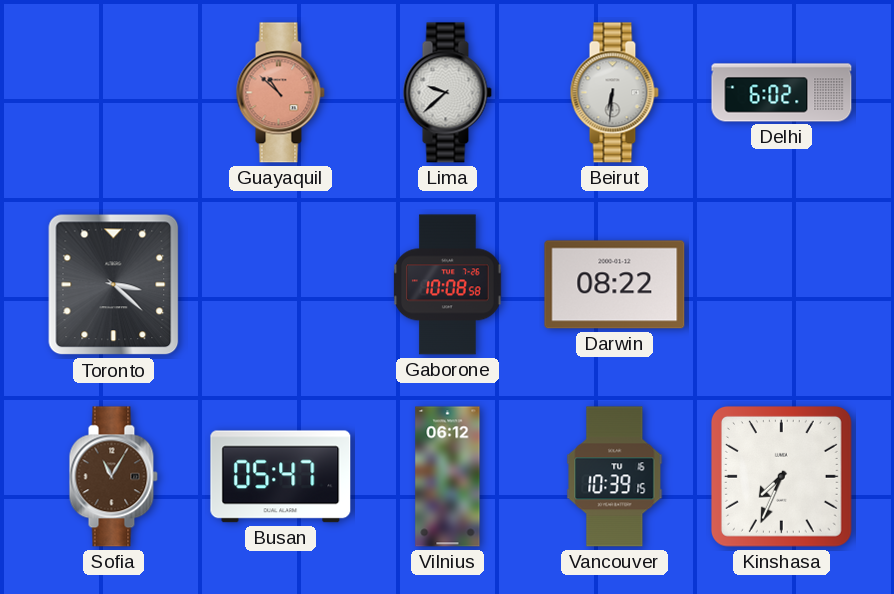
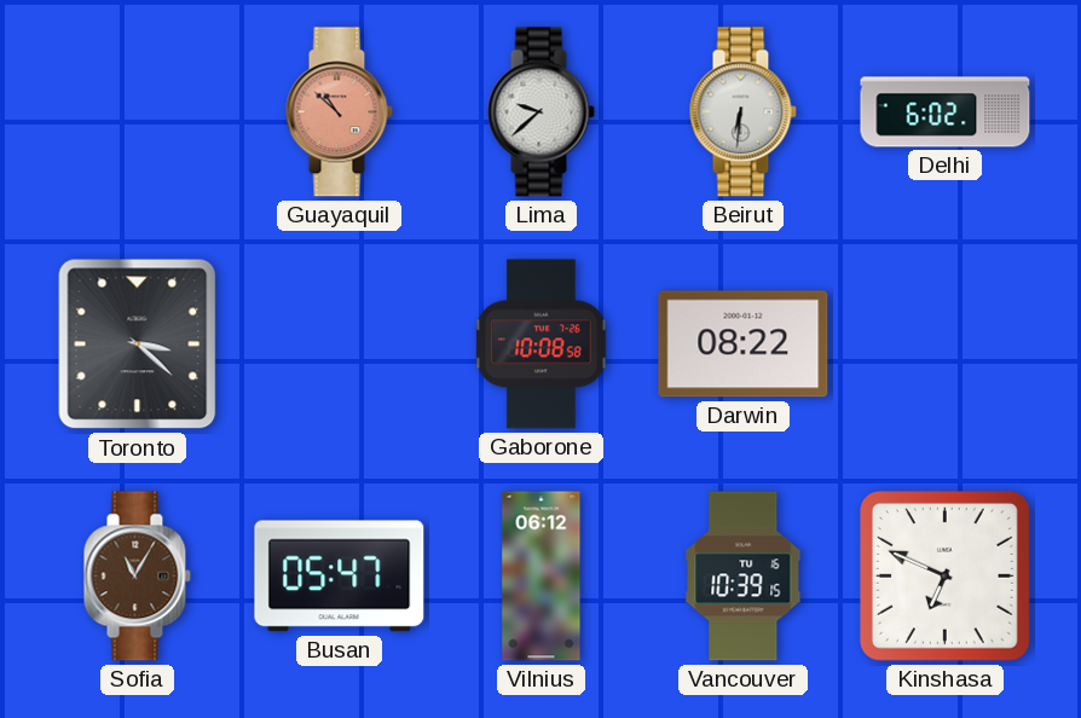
Kinshasa: 7:34 -> 6:49 (944, 575)
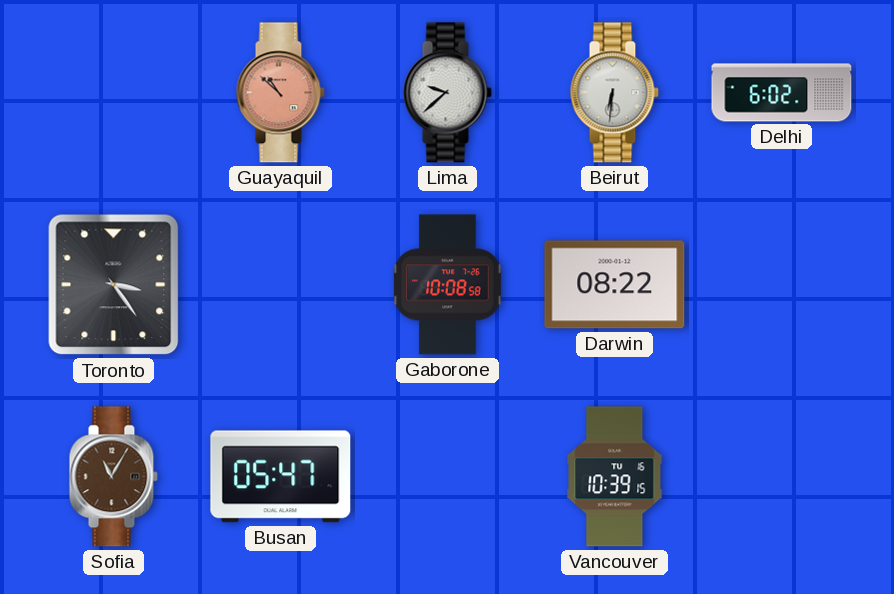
Toronto: 3:22 -> 3:24 (114, 285)
Vilnius: 06:12 -> none (542, 577)
Kinshasa: 6:49 -> none (944, 575)
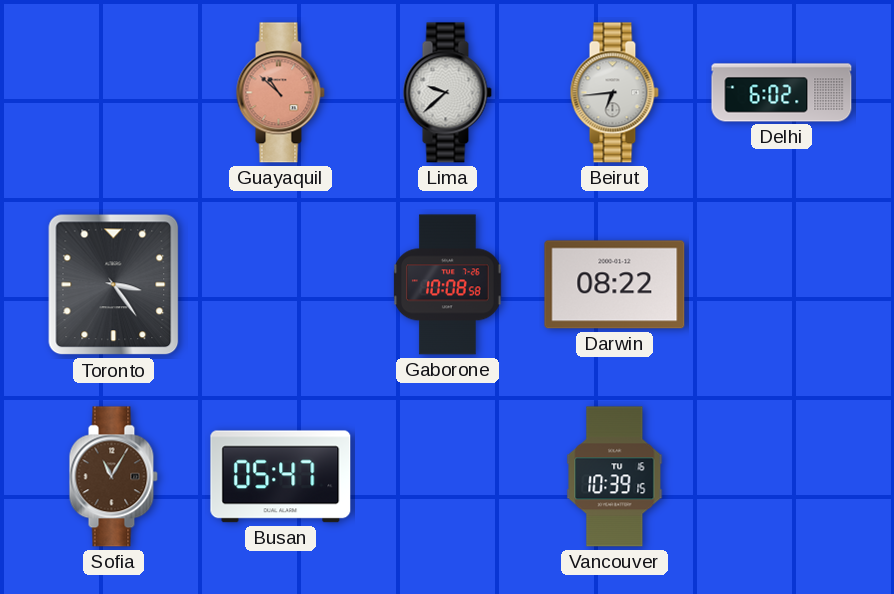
Beirut: 6:31 -> 6:44 (614, 93)
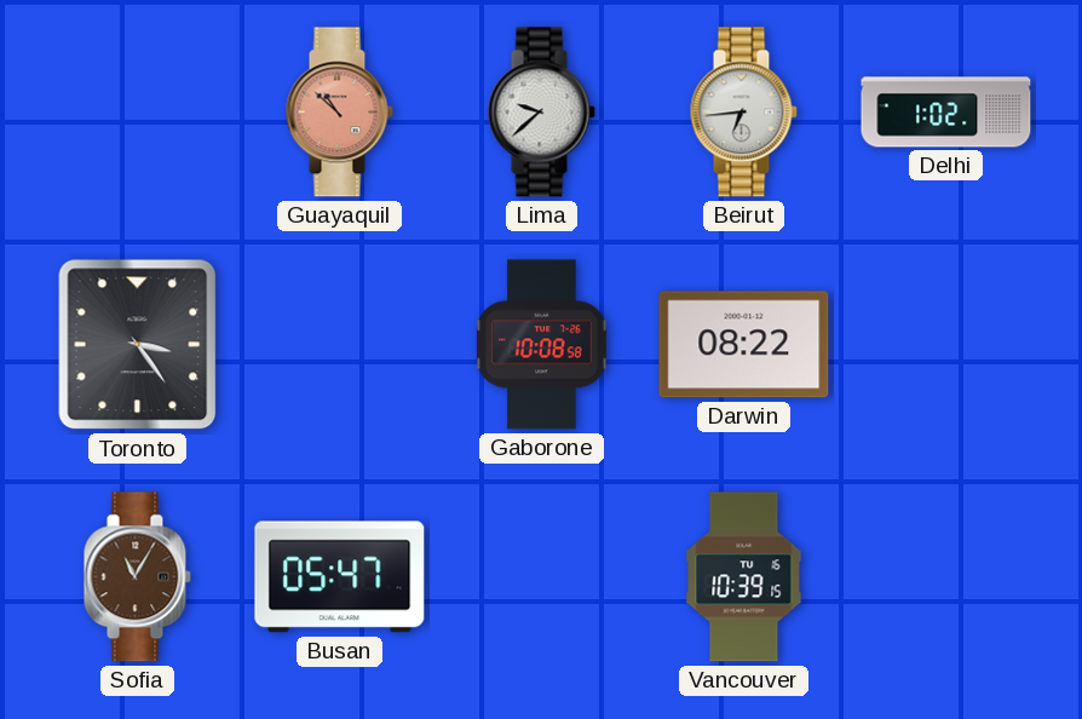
Delhi: 6:02 -> 1:02 (946, 113)
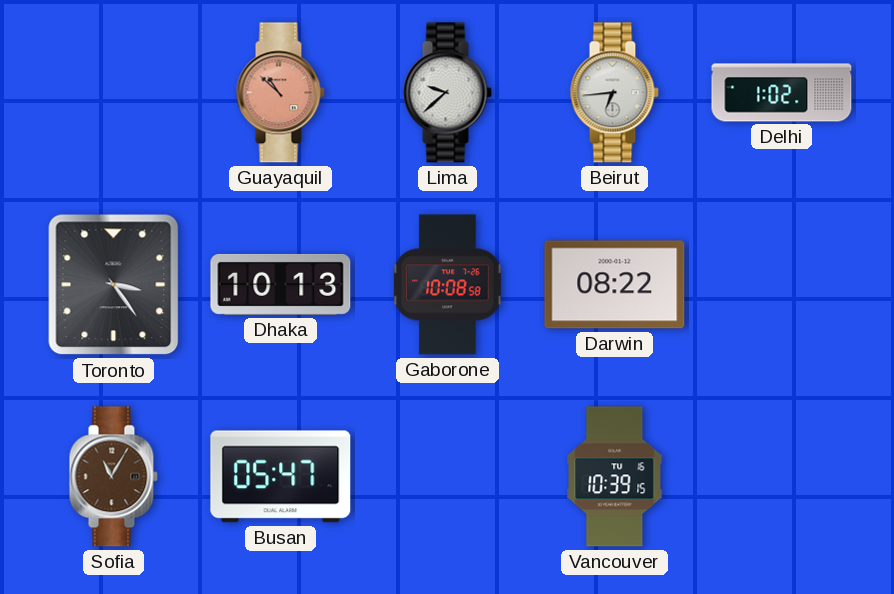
Dhaka: none -> 10:13 (281, 284)
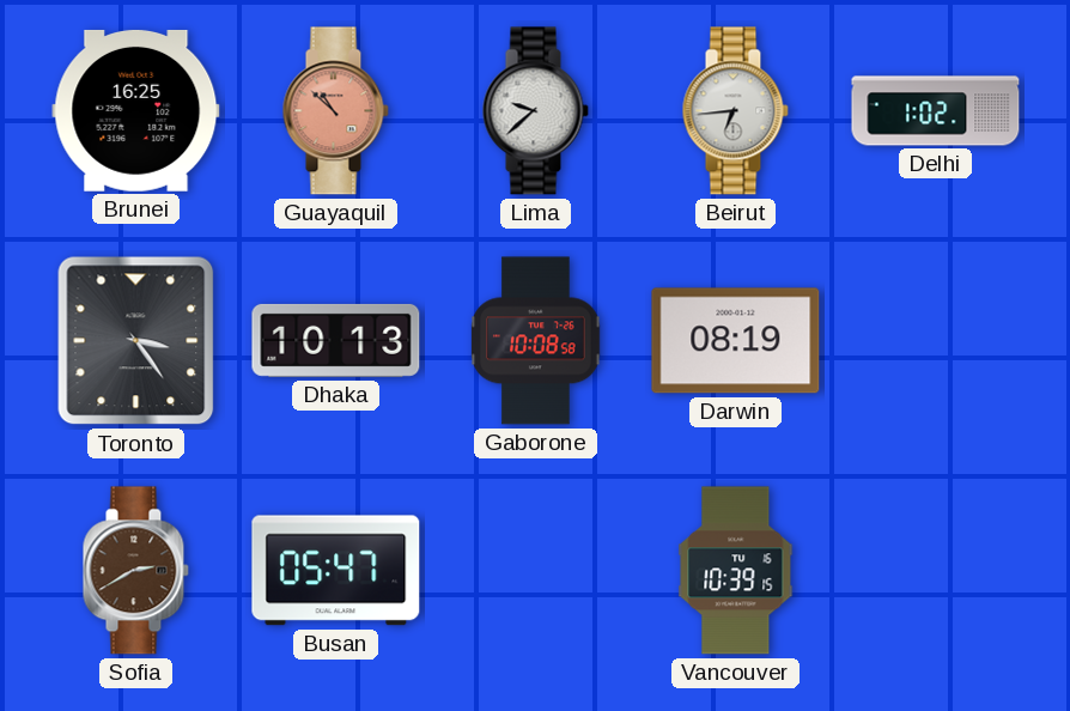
Brunei: none -> 16:25 (136, 110)
Darwin: 08:22 -> 08:19 (736, 341)
Sofia: 11:05 -> 2:40 (135, 571)
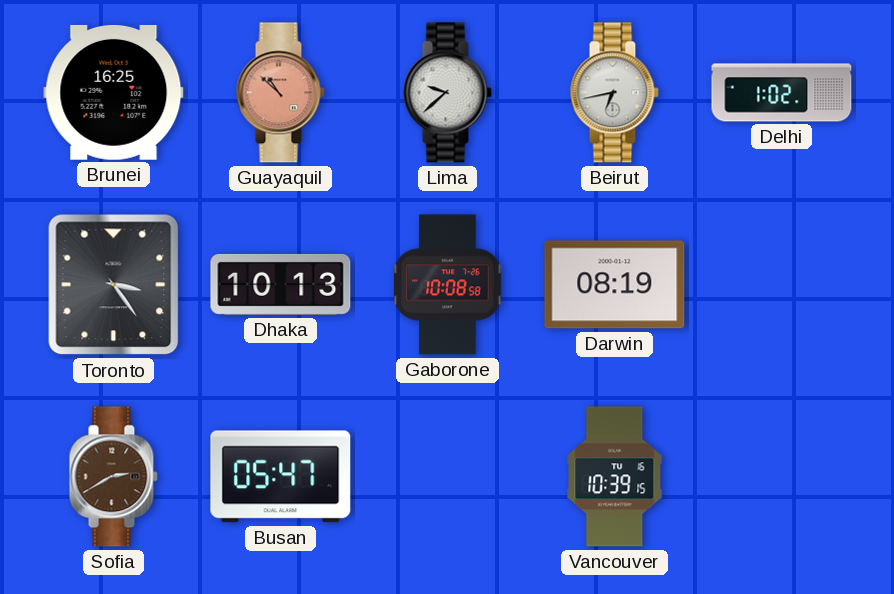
Beirut: 6:44 -> 6:43 (614, 93)
